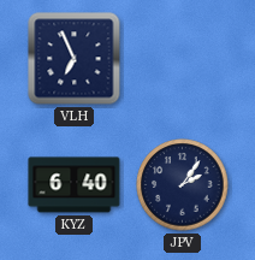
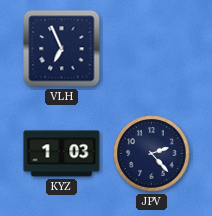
KYZ: 6:40 -> 1:03 (62, 154)
JPV: 2:06 -> 2:23 (152, 154)
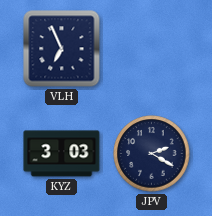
KYZ: 1:03 -> 3:03 (62, 154)
JPV: 2:23 -> 2:20 (152, 154)
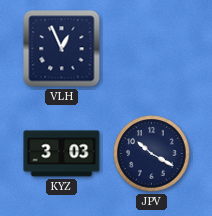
VLH: 6:56 -> 12:56 (62, 49)
JPV: 2:20 -> 10:20 (152, 154)
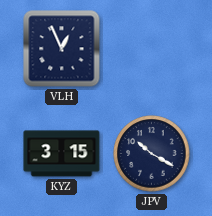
KYZ: 3:03 -> 3:15 (62, 154)
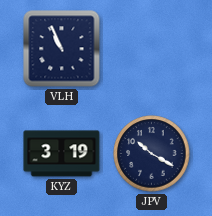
VLH: 12:56 -> 10:56 (62, 49)
KYZ: 3:15 -> 3:19 (62, 154)
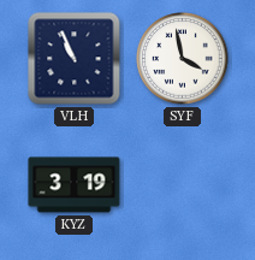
SYF: none -> 3:58 (183, 59)
JPV: 10:20 -> none (152, 154)
